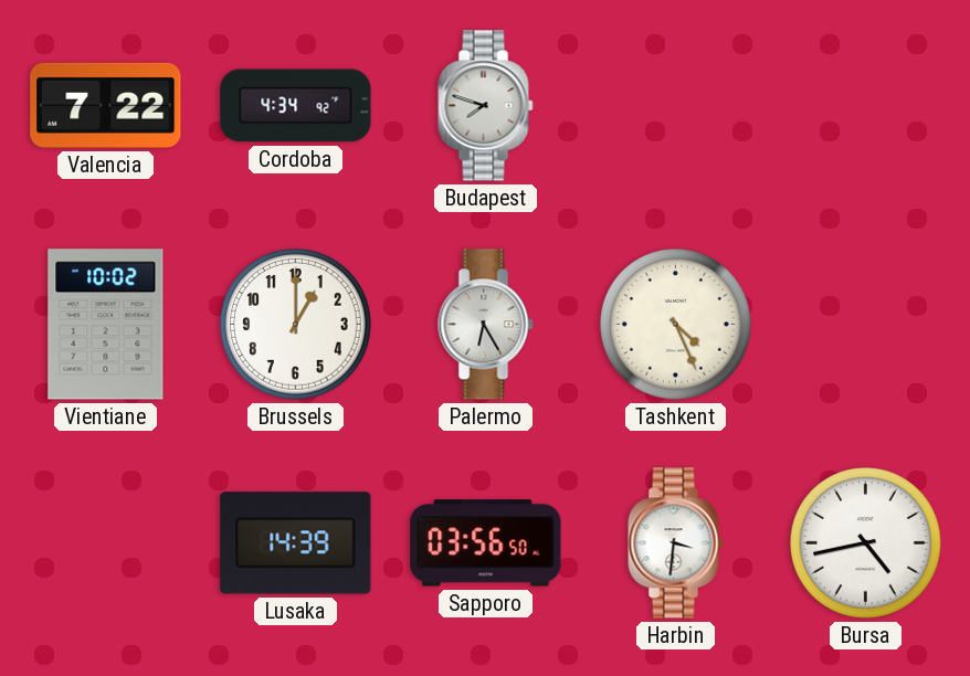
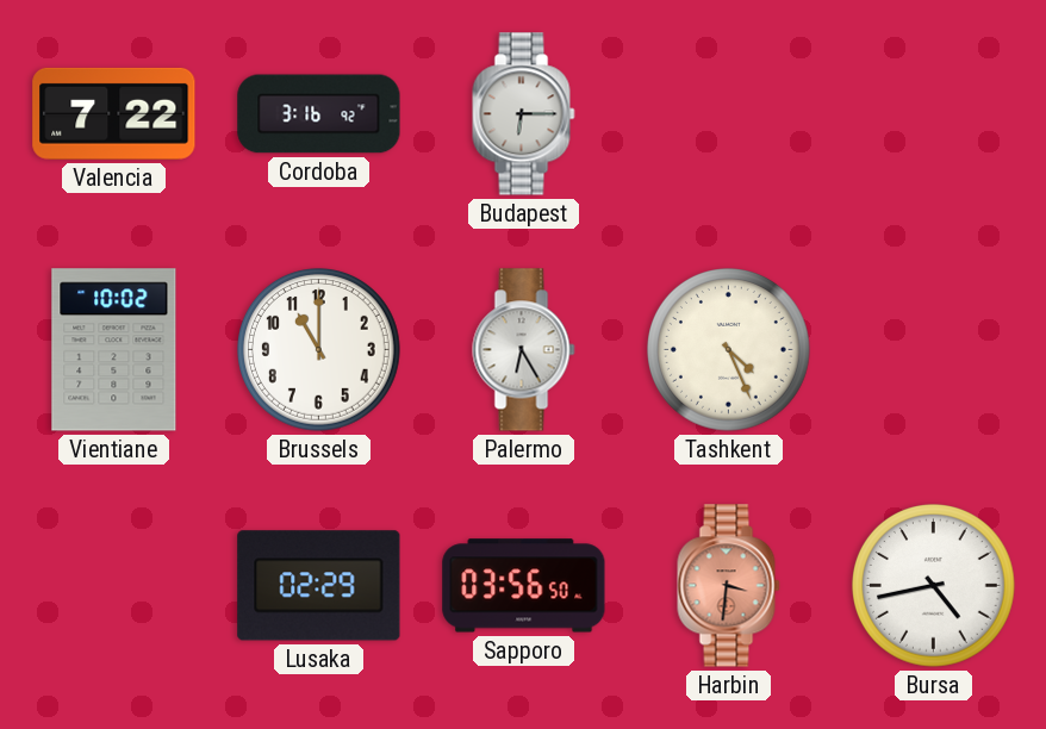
Cordoba: 4:34 -> 3:16 (319, 114)
Budapest: 7:48 -> 6:15 (524, 114)
Brussels: 1:00 -> 11:00 (319, 350)
Lusaka: 14:39 -> 02:29 (319, 586)
Harbin dial: white -> salmon (729, 586)
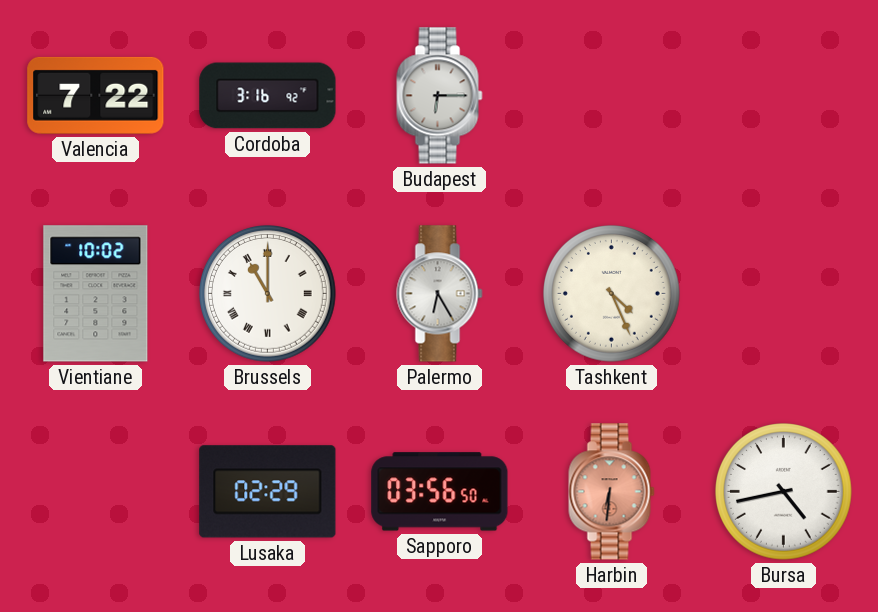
Brussels numerals: Arabic -> Roman (268, 294)
Harbin: 3:31 -> 6:31 (612, 492)
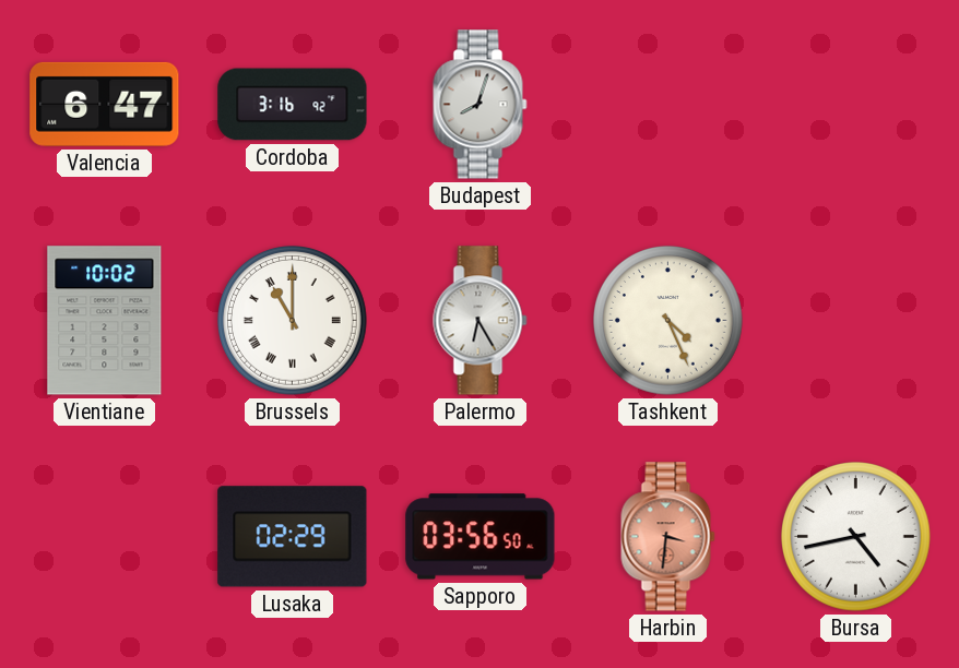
Valencia: 7:22 -> 6:47 (105, 104)
Budapest: 6:15 -> 8:03 (481, 105)
Harbin: 6:31 -> 3:31 (668, 537)
